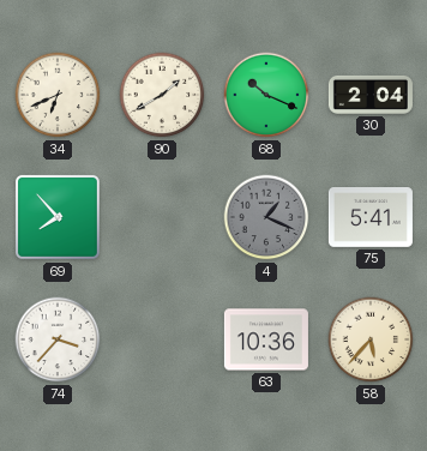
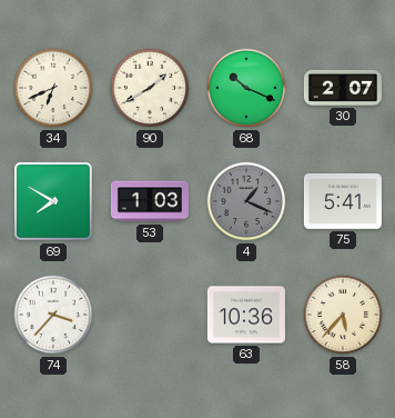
30: 2:04 -> 2:07 (343, 88)
69: 7:53 -> 7:50 (53, 201)
53: none -> 1:03 (150, 201)
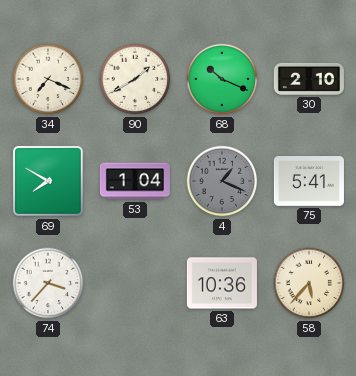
34: 6:41 -> 7:19 (48, 79)
30: 2:07 -> 2:10 (309, 79)
53: 1:03 -> 1:04 (135, 181)
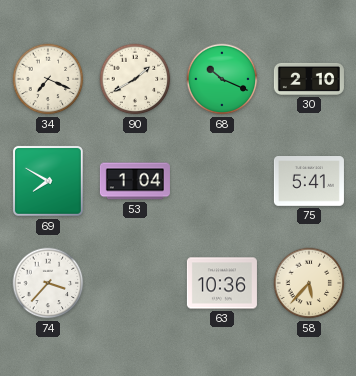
4: 1:19 -> none (222, 181)
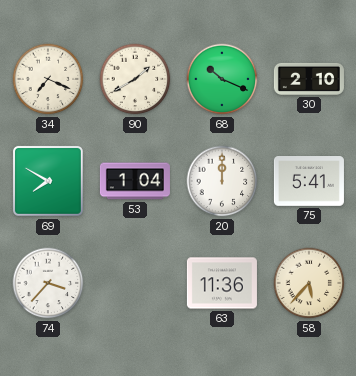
20: none -> 12:00 (222, 181)
63: 10:36 -> 11:36 (222, 283)
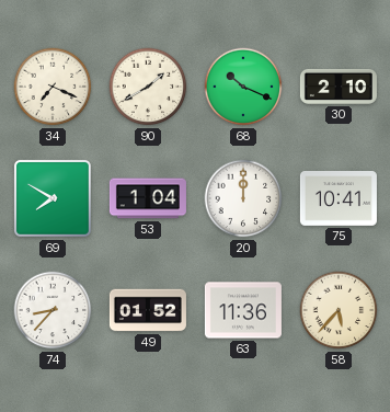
75: 5:41 -> 10:41 (339, 199)
74: 3:37 -> 8:37 (53, 310)
49: none -> 01:52 (148, 310)
